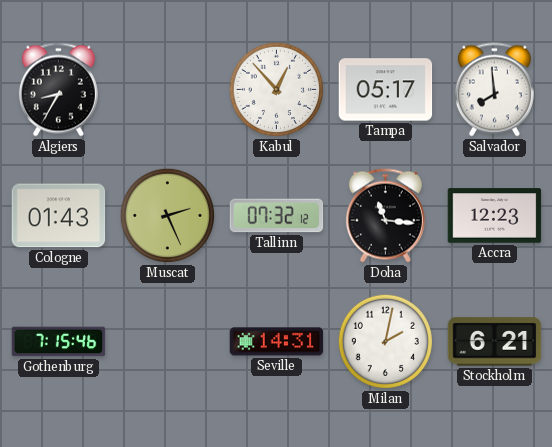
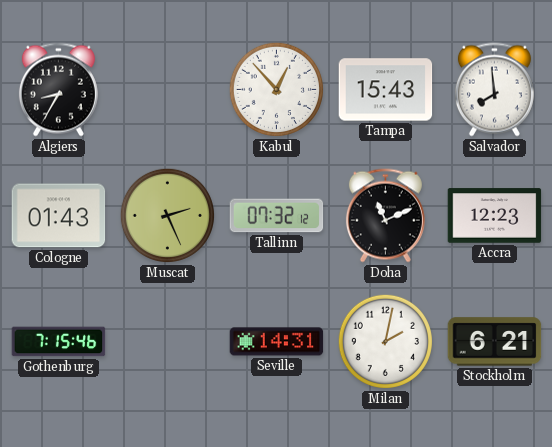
Tampa: 05:17 -> 15:43 (386, 90)
Doha: 11:16 -> 11:11 (385, 216)
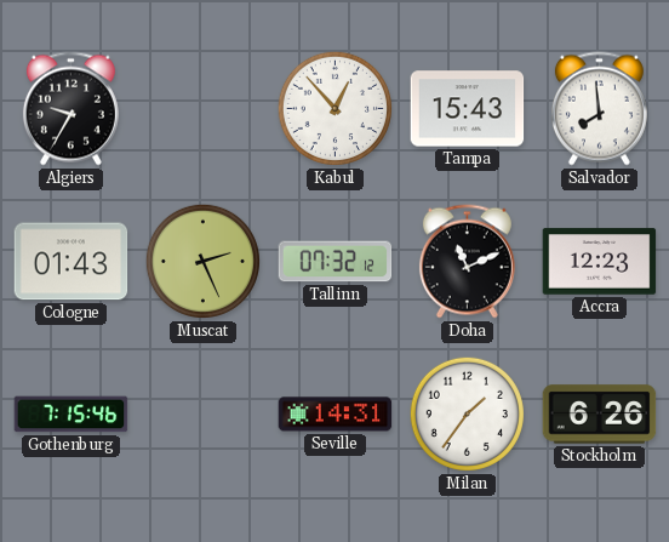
Algiers: 8:35 -> 9:35 (70, 109)
Milan: 2:02 -> 1:36 (467, 413)
Stockholm: 6:21 -> 6:26 (600, 415)
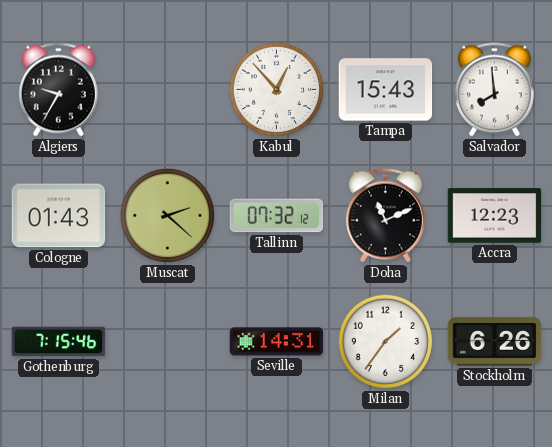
Muscat: 2:26 -> 2:22 (167, 215)
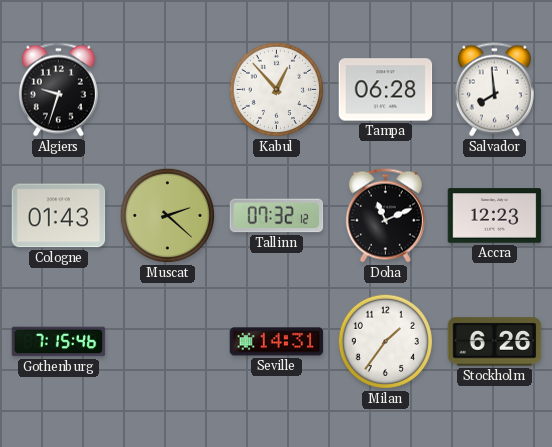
Algiers: 9:35 -> 9:33 (58, 90)
Tampa: 15:43 -> 06:28 (386, 90)
